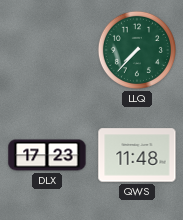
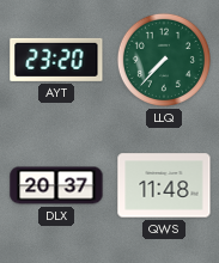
AYT: none -> 23:20 (56, 60)
DLX: 17:23 -> 20:37 (56, 185)
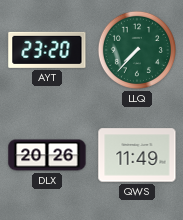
DLX: 20:37 -> 20:26 (47, 155)
QWS: 11:48 -> 11:49 (137, 155)
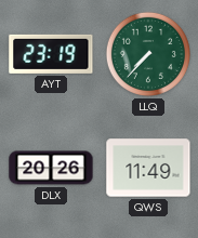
AYT: 23:20 -> 23:19 (51, 54)
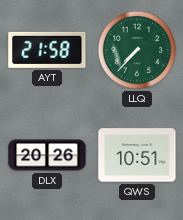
AYT: 23:19 -> 21:58 (47, 50)
QWS: 11:49 -> 10:51 (137, 155)
